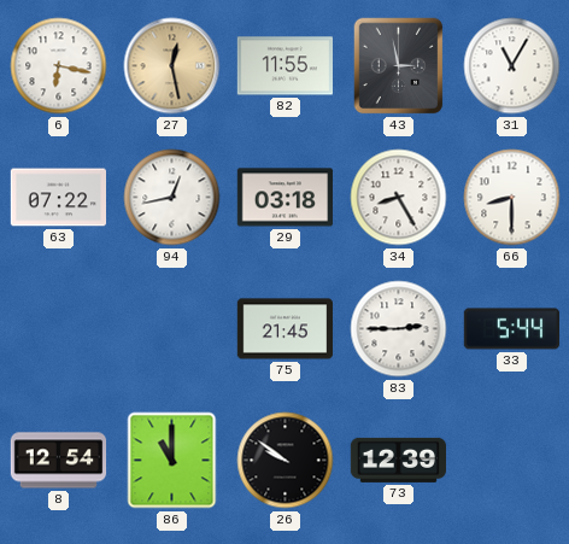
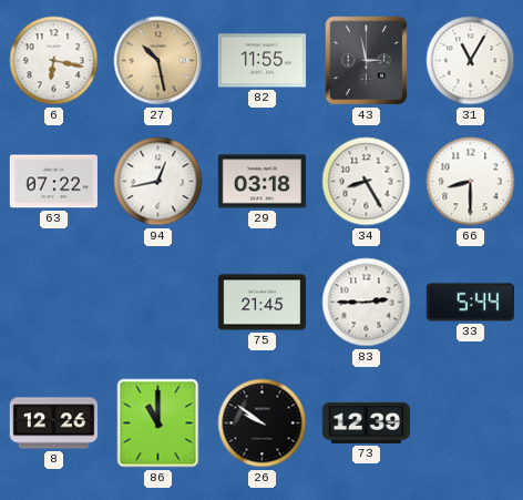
27: 12:28 -> 10:28 (158, 61)
8: 12:54 -> 12:26 (54, 424)
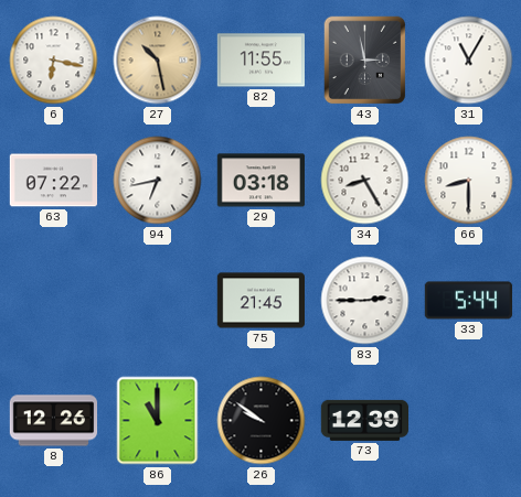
94: 12:43 -> 6:43 (158, 181)
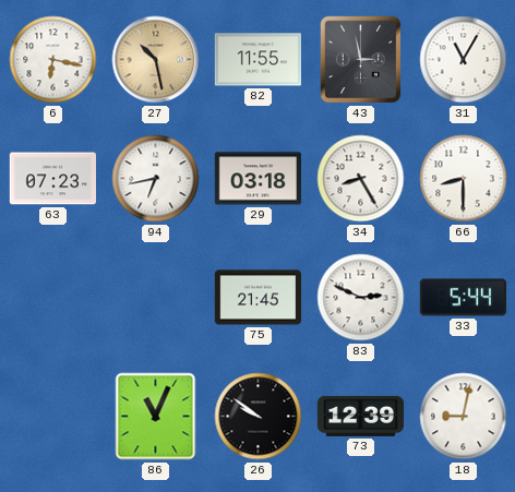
63: 07:22 -> 07:23 (52, 179)
83: 2:45 -> 2:49 (361, 298)
8: 12:26 -> none (54, 421)
86: 11:00 -> 11:04 (156, 417)
18: none -> 9:02 (464, 417)
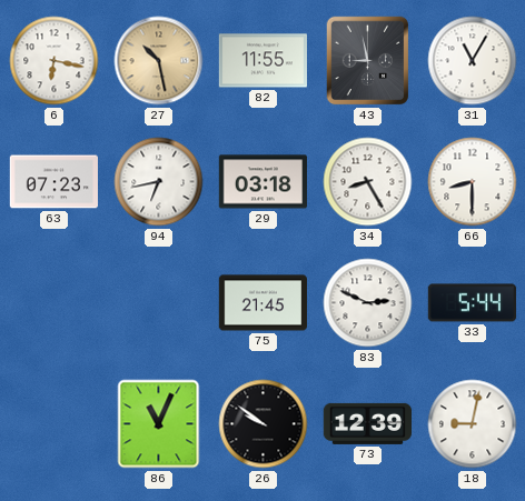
43: 2:58 -> 8:58 (368, 61)
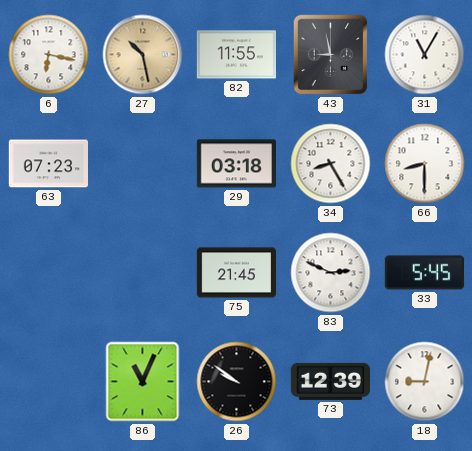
94: 6:43 -> none (159, 182)
33: 5:44 -> 5:45 (425, 273)
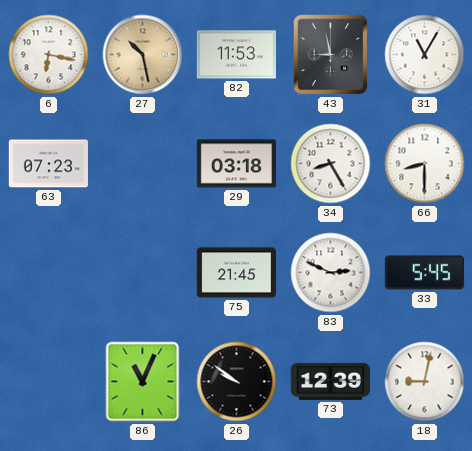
82: 11:55 -> 11:53 (236, 55)
